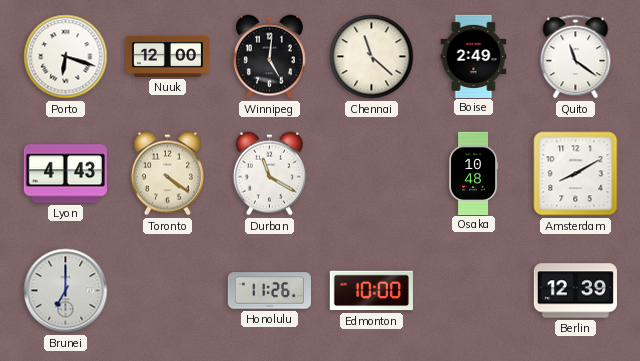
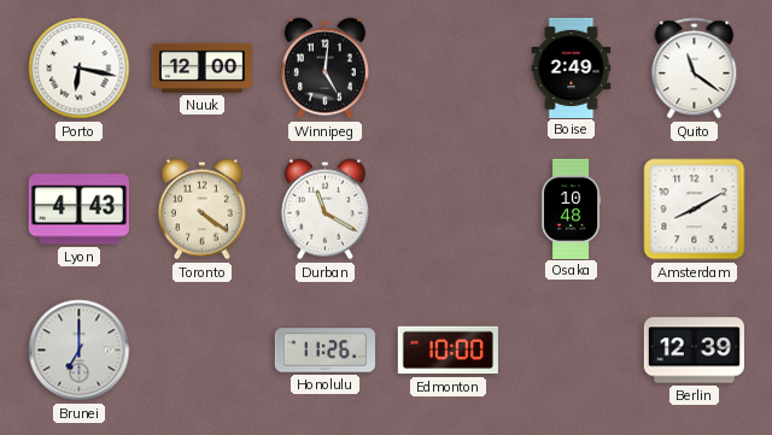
Porto: 6:18 -> 6:17 (80, 69)
Chennai: 11:22 -> none (372, 57)
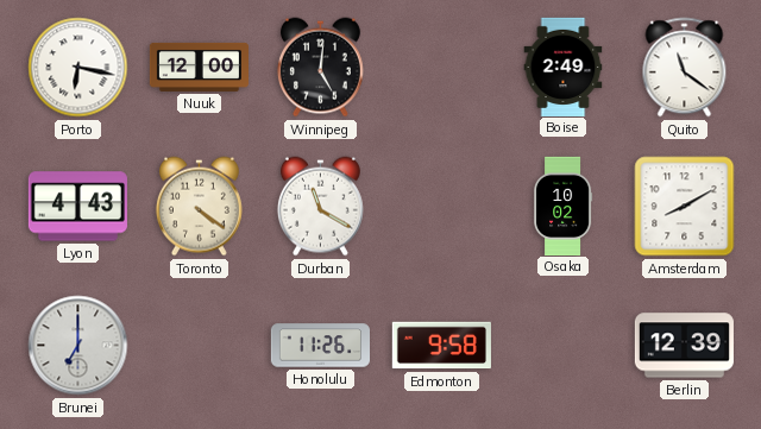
Osaka: 10:48 -> 10:02 (564, 206)
Edmonton: 10:00 -> 9:58 (441, 346)
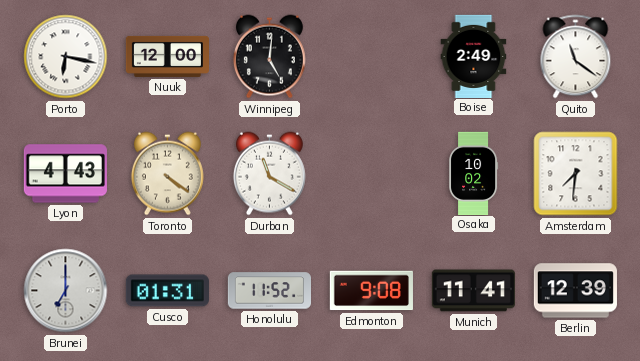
Amsterdam: 8:10 -> 7:31 (576, 174)
Cusco: none -> 01:31 (167, 291)
Honolulu: 11:26 -> 11:52 (269, 291)
Edmonton: 9:58 -> 9:08 (371, 291)
Munich: none -> 11:41 (473, 291)
